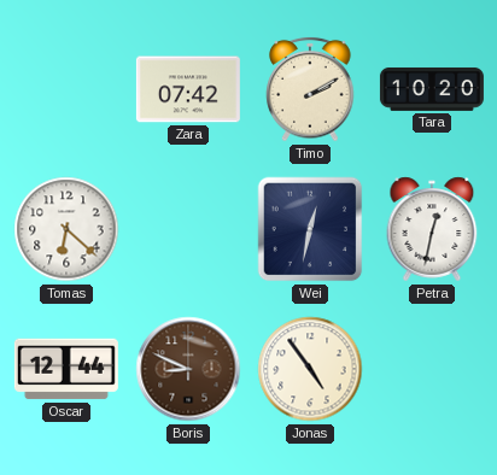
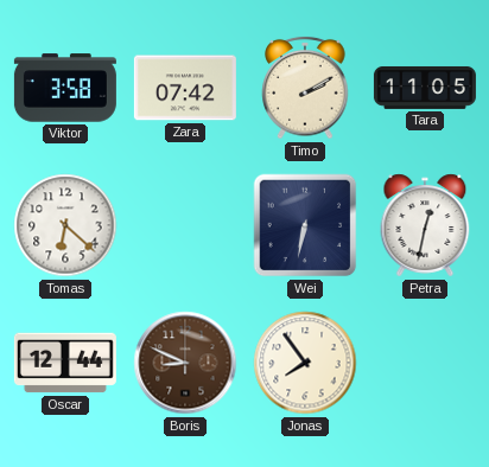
Viktor: none -> 3:58 (65, 88)
Tara: 10:20 -> 11:05 (425, 88)
Wei: 12:32 -> 6:32 (305, 225)
Jonas: 4:54 -> 7:54 (305, 363)
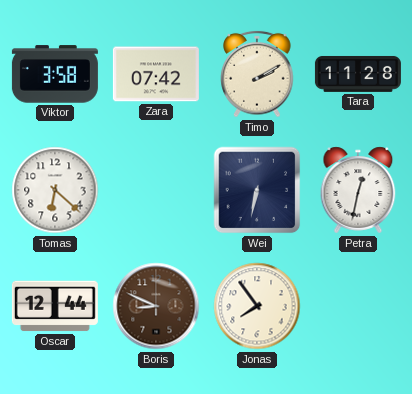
Tara: 11:05 -> 11:28 (358, 74)
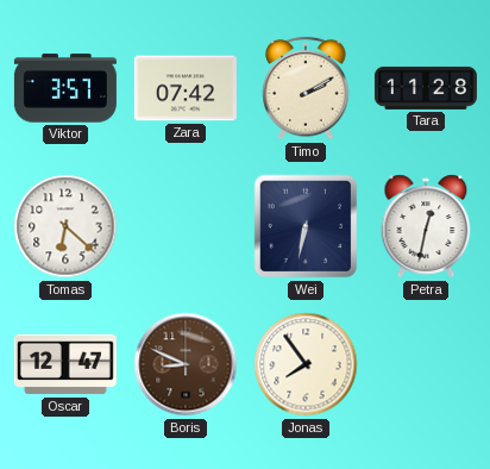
Viktor: 3:58 -> 3:57 (65, 88)
Oscar: 12:44 -> 12:47 (65, 364)
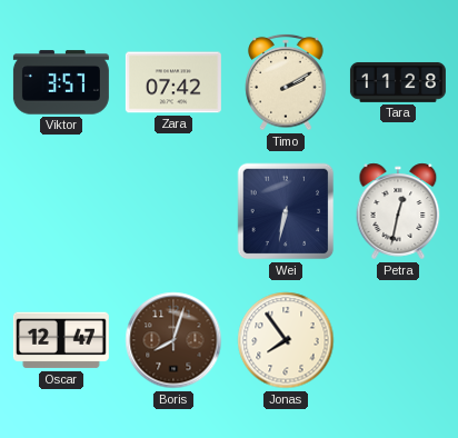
Tomas: 6:22 -> none (65, 226)
Boris: 8:49 -> 8:03 (173, 340)
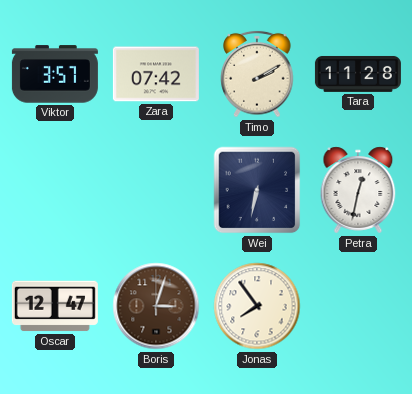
Boris: 8:03 -> 3:03 (156, 306)
